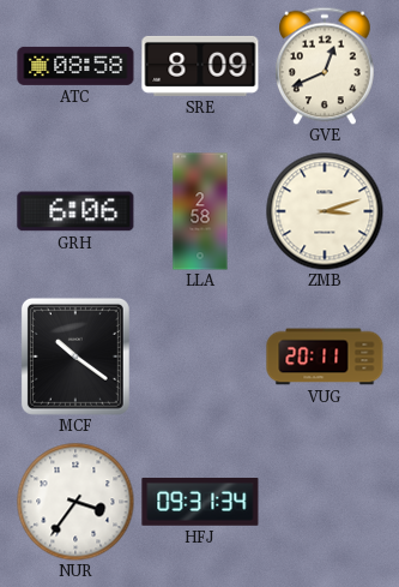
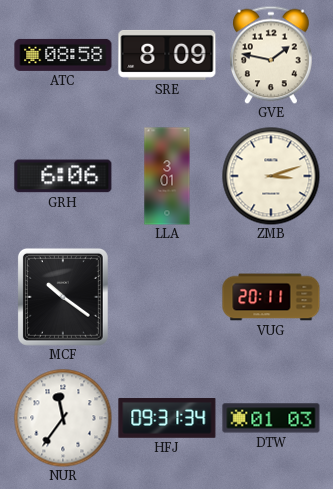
GVE: 12:41 -> 1:47 (272, 55)
LLA: 2:58 -> 3:01 (167, 176)
NUR: 3:36 -> 11:36 (63, 418)
DTW: none -> 01:03 (271, 418)
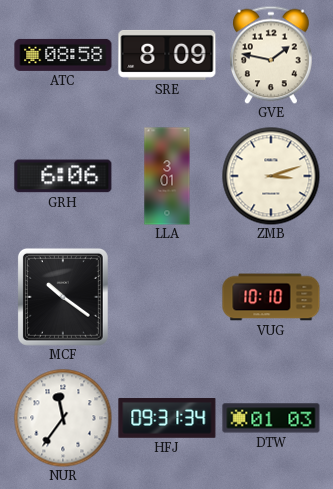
VUG: 20:11 -> 10:10 (271, 297)
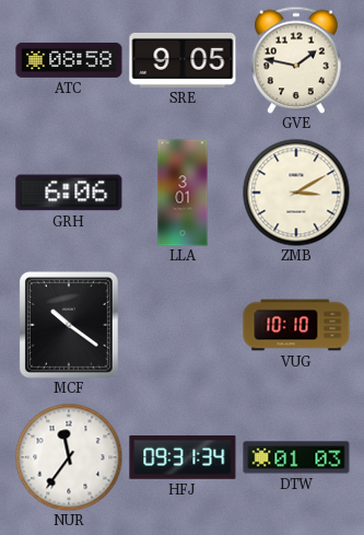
SRE: 8:09 -> 9:05 (183, 60)
ZMB: 3:12 -> 3:10 (296, 193)
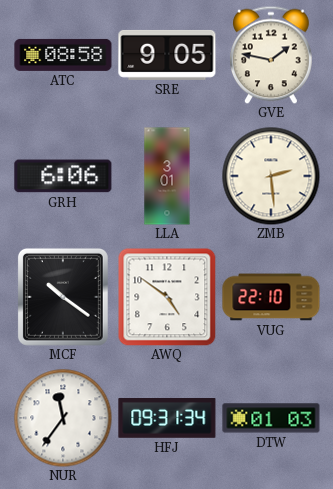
ZMB: 3:10 -> 2:29 (271, 176)
AWQ: none -> 4:51 (167, 297)
VUG: 10:10 -> 22:10 (271, 297)
